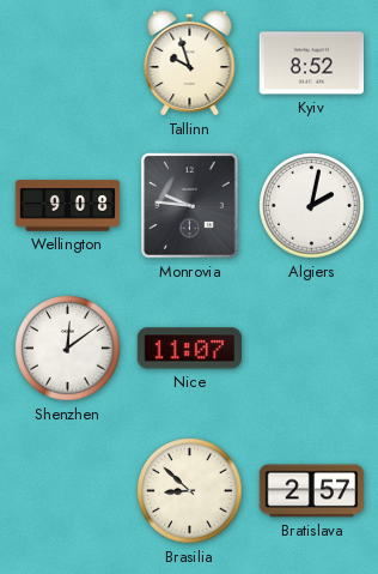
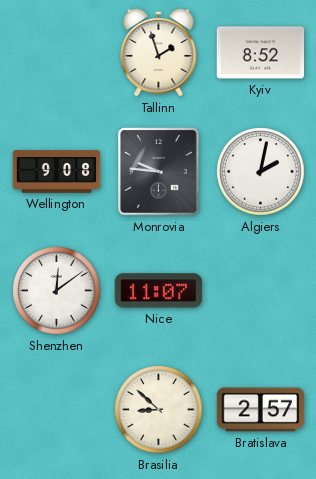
Tallinn: 9:57 -> 1:57 (159, 52)
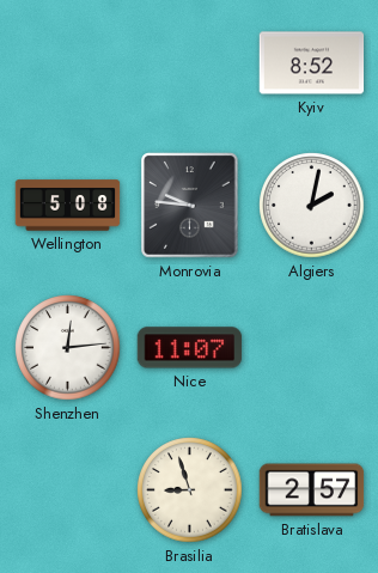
Tallinn: 1:57 -> none (159, 52)
Wellington: 9:08 -> 5:08 (68, 206)
Shenzhen: 12:09 -> 12:14 (68, 348)
Brasilia: 8:52 -> 8:57 (190, 490)
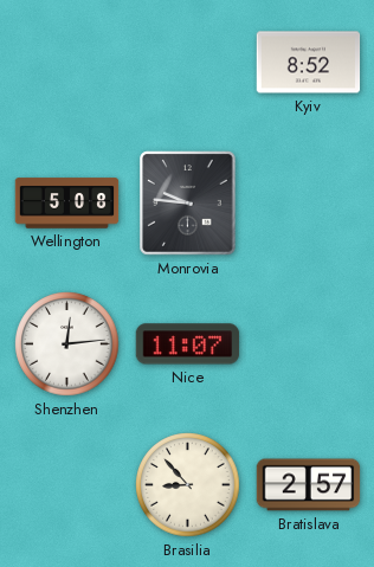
Algiers: 2:02 -> none (312, 206)
Brasilia: 8:57 -> 8:53 (188, 485)
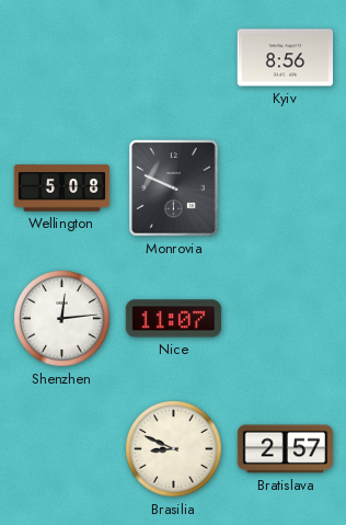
Kyiv: 8:52 -> 8:56 (286, 58)
Monrovia: 9:46 -> 9:49 (174, 189)
Brasilia: 8:53 -> 8:49 (174, 449)
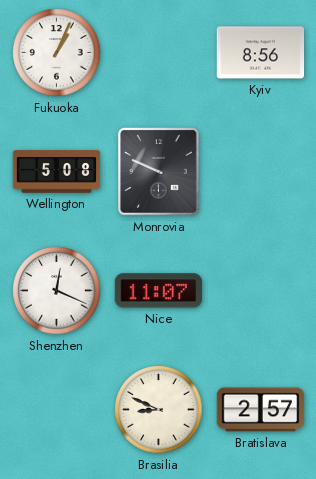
Fukuoka: none -> 1:04 (57, 53)
Shenzhen: 12:14 -> 12:19 (57, 291)
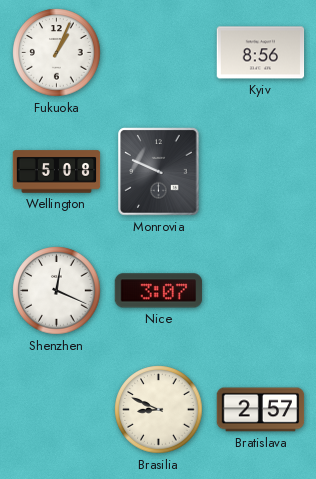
Nice: 11:07 -> 3:07 (159, 291)
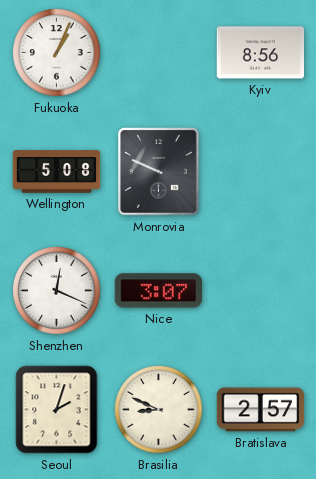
Seoul: none -> 2:03 (57, 410)
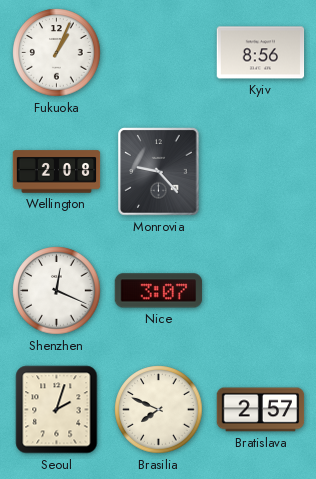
Wellington: 5:08 -> 2:08 (57, 172)
Monrovia: 9:49 -> 9:23 (159, 172)
Brasilia: 8:49 -> 7:49 (159, 410)
